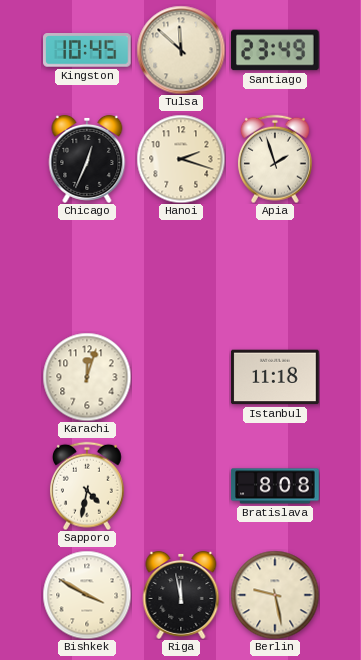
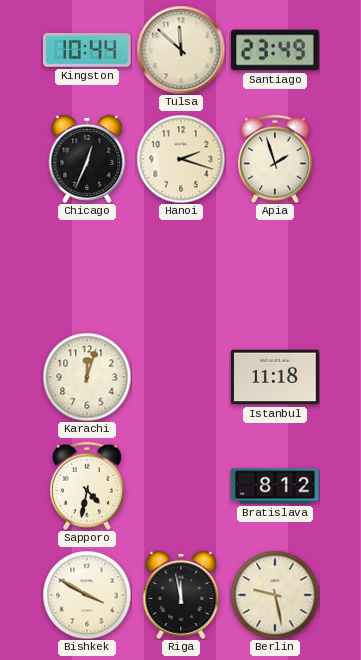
Kingston: 10:45 -> 10:44 (88, 51)
Bratislava: 8:08 -> 8:12 (275, 486)
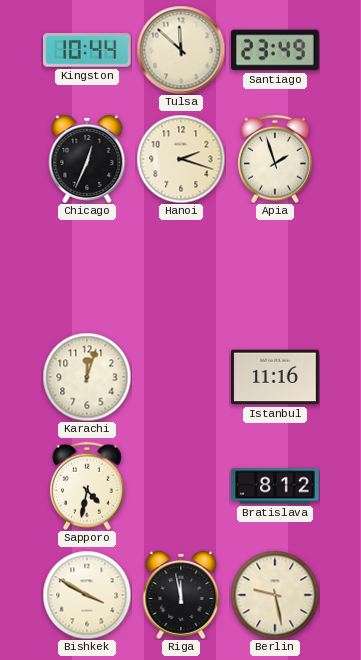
Istanbul: 11:18 -> 11:16 (275, 377)
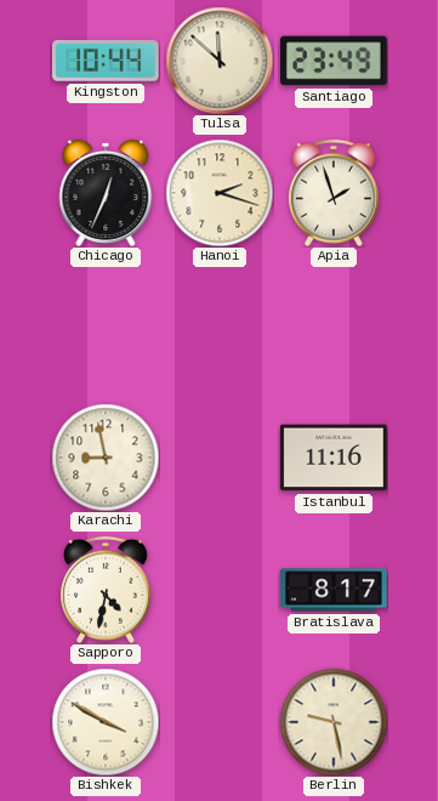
Karachi: 12:03 -> 8:58 (106, 458)
Bratislava: 8:12 -> 8:17 (334, 590)
Riga: 11:58 -> none (181, 595)
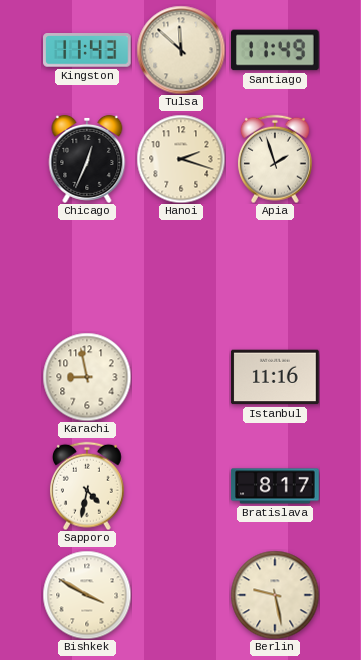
Kingston: 10:44 -> 11:43 (88, 51)
Santiago: 23:49 -> 11:49 (276, 50)
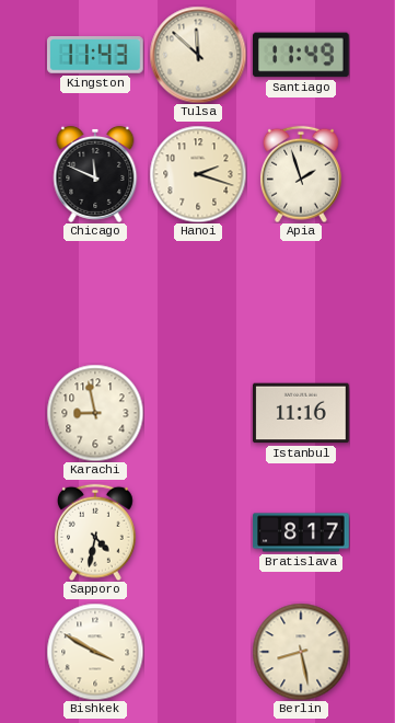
Chicago: 12:34 -> 11:49 (95, 174)
Berlin: 9:28 -> 8:28 (301, 652)
